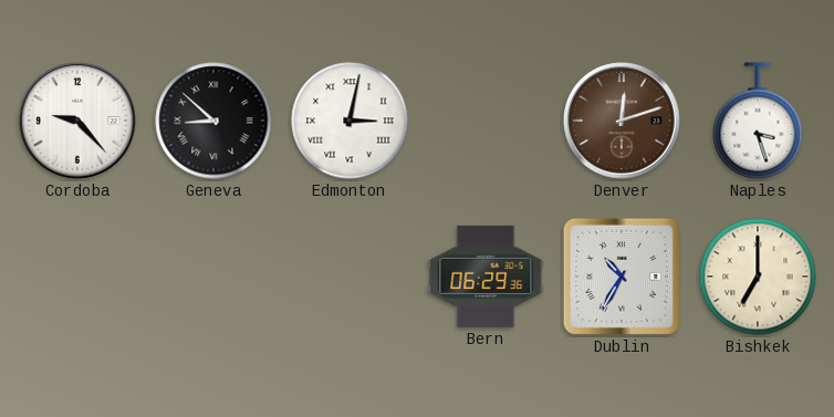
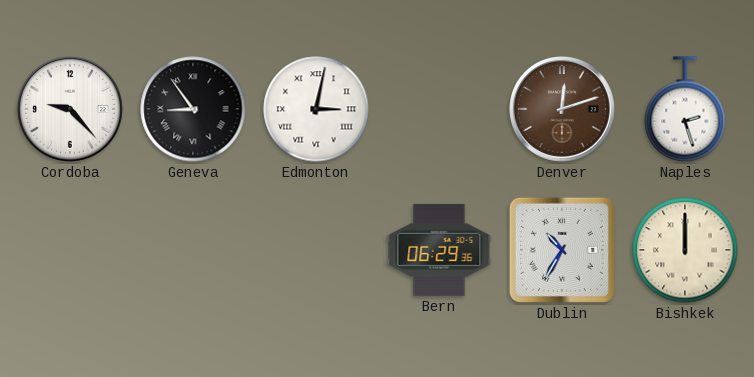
Geneva: 8:52 -> 8:54 (193, 109)
Naples: 3:27 -> 2:27 (685, 109)
Bishkek: 7:00 -> 12:00 (685, 250)
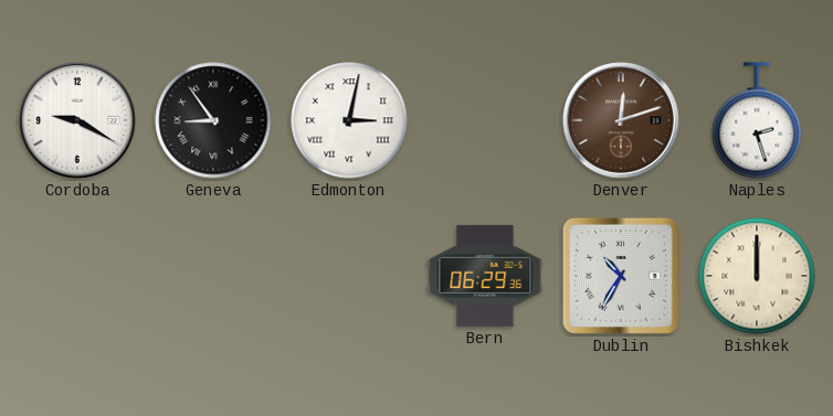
Cordoba: 9:23 -> 9:20 (78, 121)
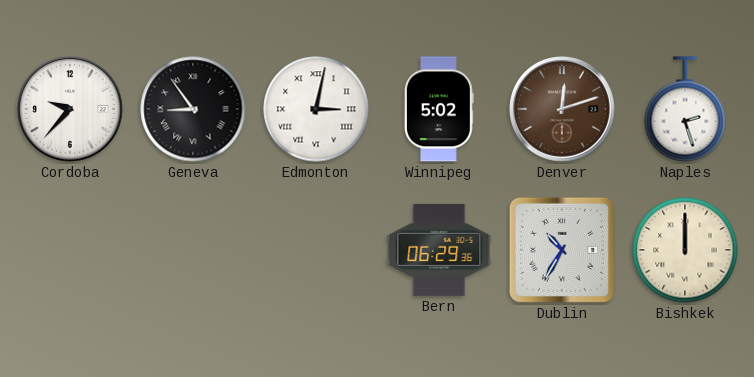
Cordoba: 9:20 -> 9:37 (71, 110)
Winnipeg: none -> 5:02 (439, 109)
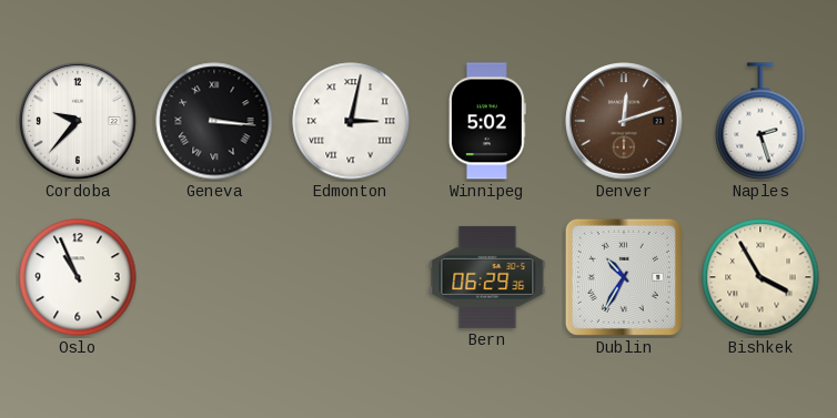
Geneva: 8:54 -> 3:16 (214, 121)
Oslo: none -> 10:56 (78, 277)
Bishkek: 12:00 -> 3:55 (760, 277)
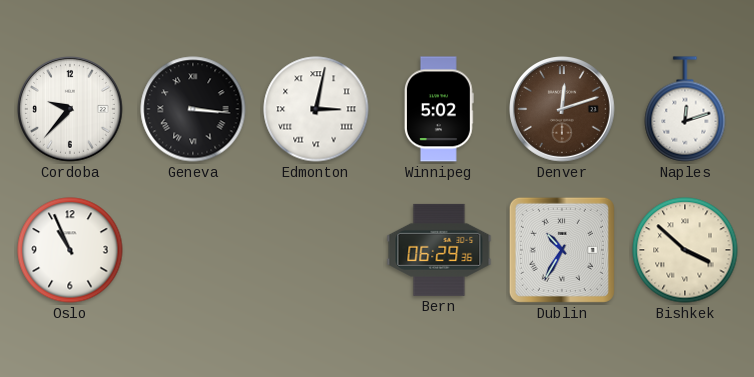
Naples: 2:27 -> 12:12 (685, 109)
Bishkek: 3:55 -> 3:52 (685, 250)
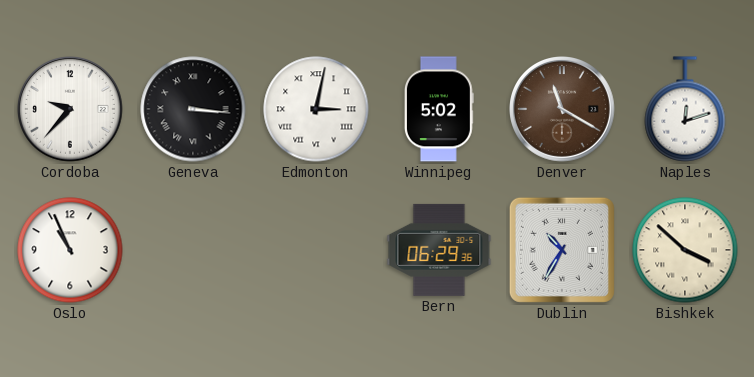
Denver: 12:12 -> 11:20 (563, 110)
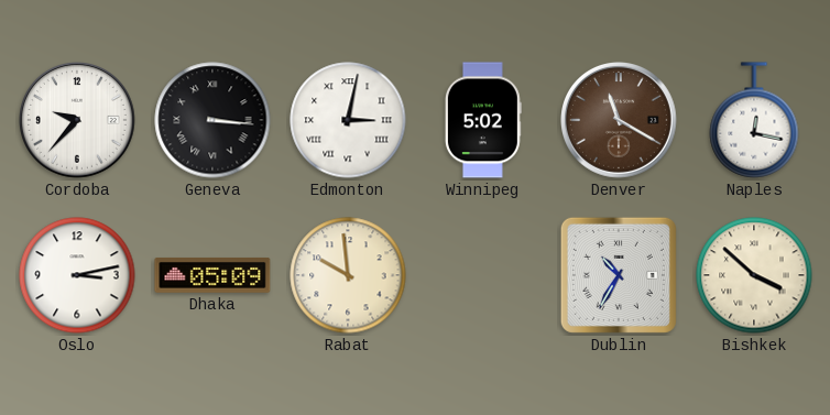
Naples: 12:12 -> 12:17 (754, 120)
Oslo: 10:56 -> 3:13 (77, 275)
Dhaka: none -> 05:09 (212, 275)
Rabat: none -> 9:59 (348, 275)
Bern: 06:29 -> none (439, 250)
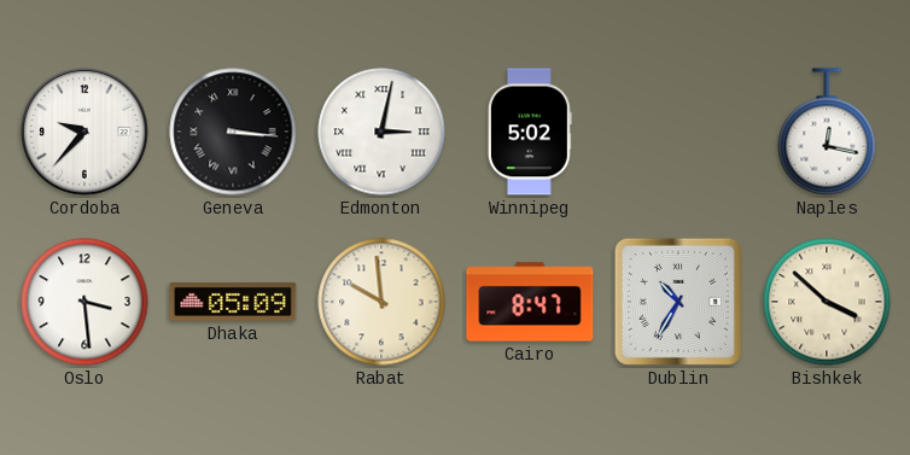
Denver: 11:20 -> none (620, 121)
Oslo: 3:13 -> 3:29 (84, 302)
Cairo: none -> 8:47 (530, 302)
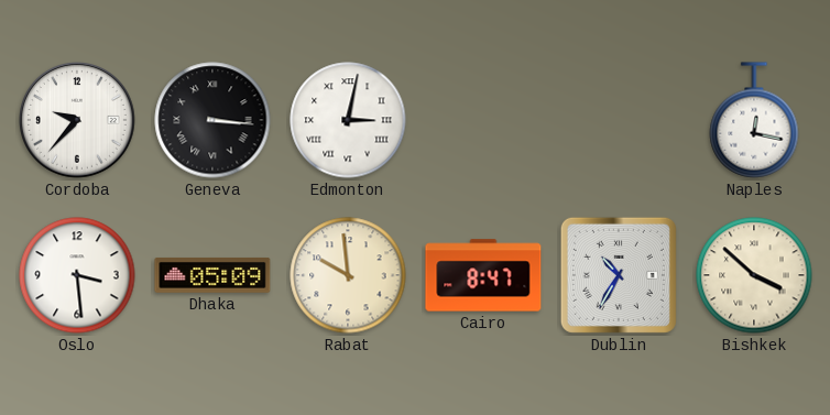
Winnipeg: 5:02 -> none (530, 132)
